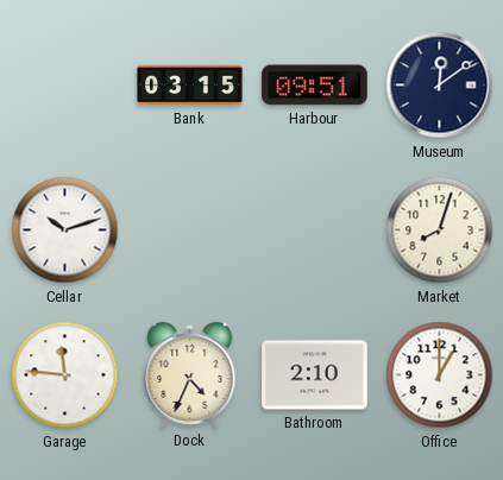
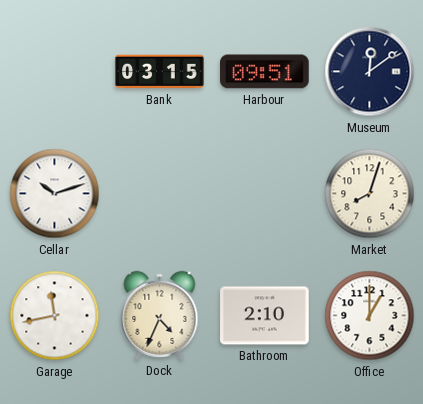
Garage: 11:46 -> 11:43 (55, 316)
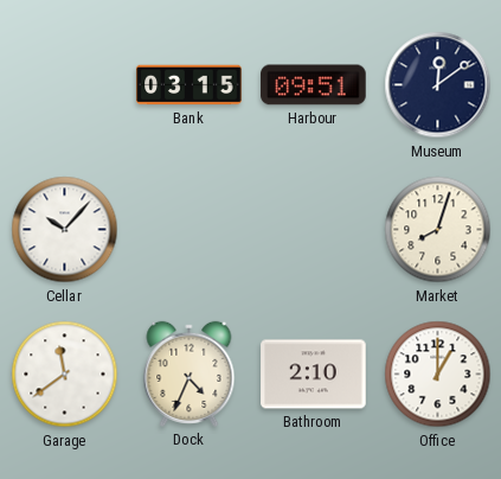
Cellar: 10:12 -> 10:07 (65, 230)
Garage: 11:43 -> 11:39 (65, 375)
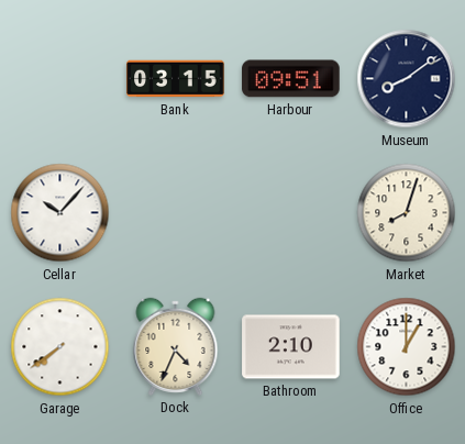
Museum: 12:09 -> 8:09 (407, 79)
Garage: 11:39 -> 7:39 (60, 347)
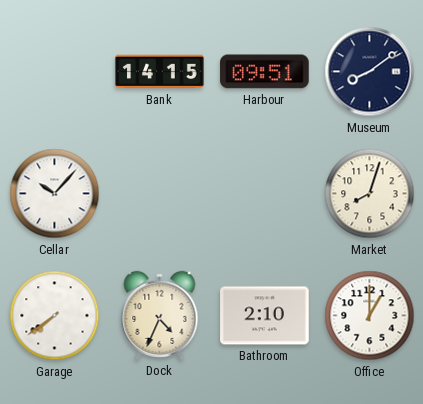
Bank: 03:15 -> 14:15 (160, 72)
